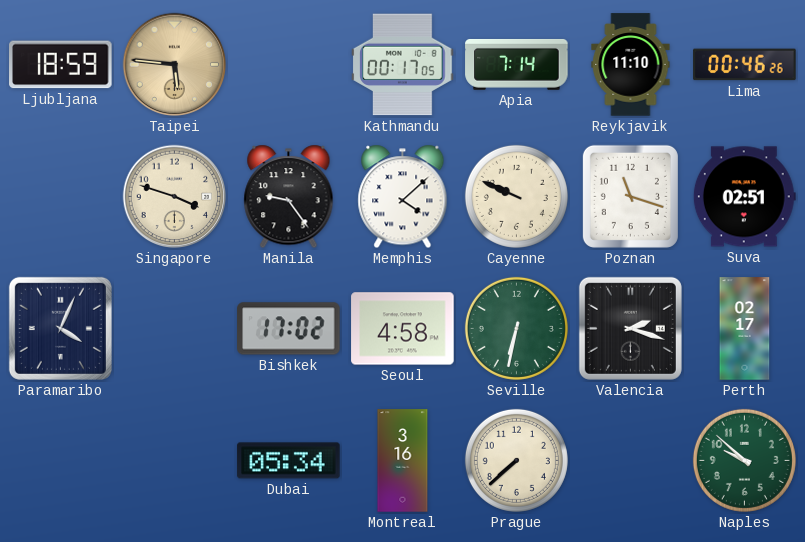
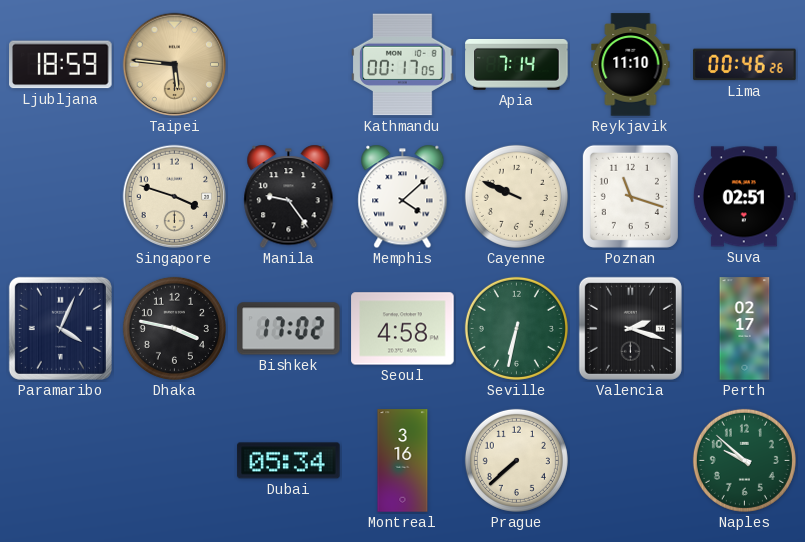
Dhaka: none -> 3:47 (174, 328)
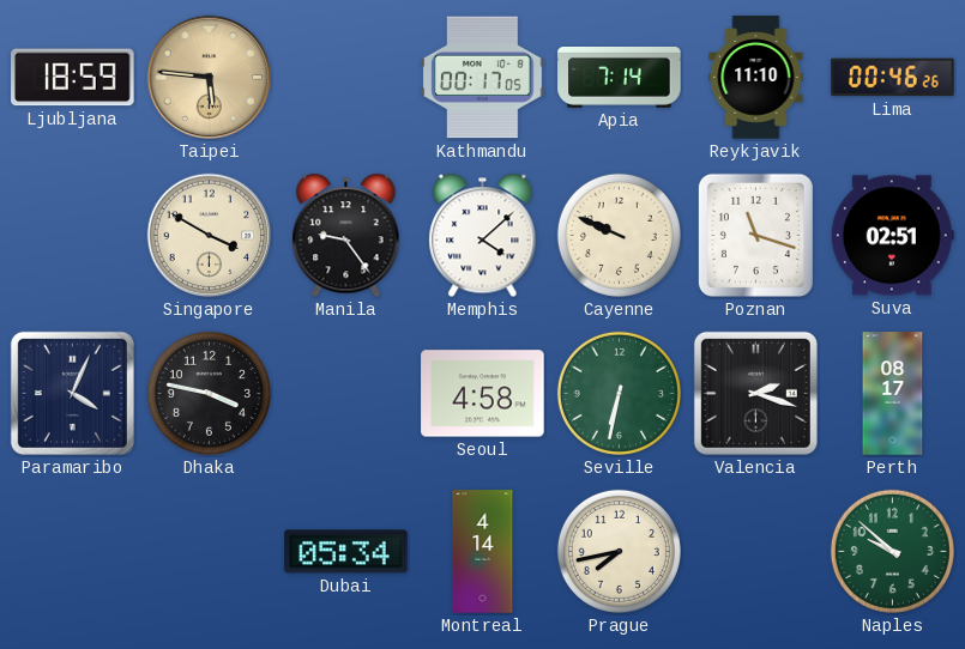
Singapore: 3:48 -> 3:50 (210, 236)
Bishkek: 17:02 -> none (289, 329)
Perth: 02:17 -> 08:17 (893, 394)
Montreal: 3:16 -> 4:14 (483, 552)
Prague: 7:38 -> 7:43 (619, 551)
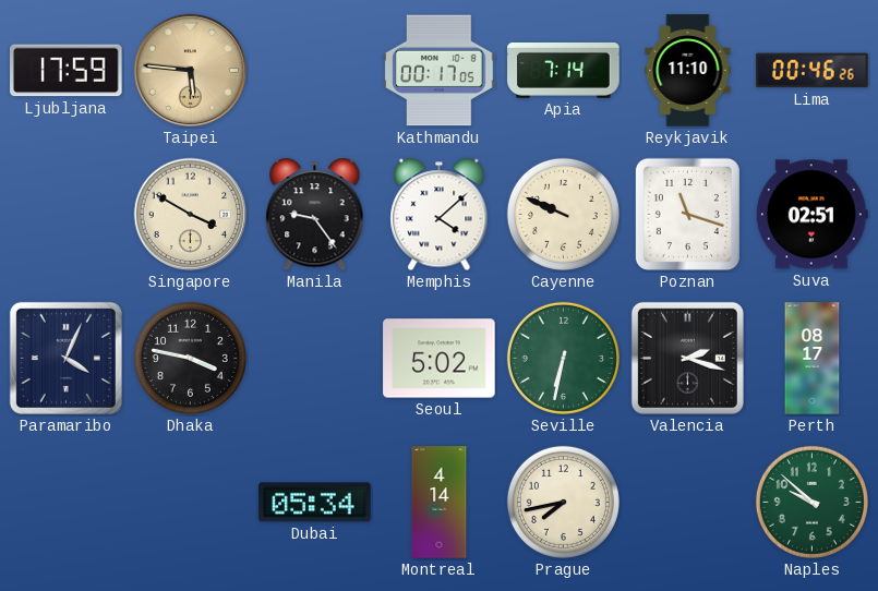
Ljubljana: 18:59 -> 17:59 (67, 71)
Seoul: 4:58 -> 5:02 (440, 359)
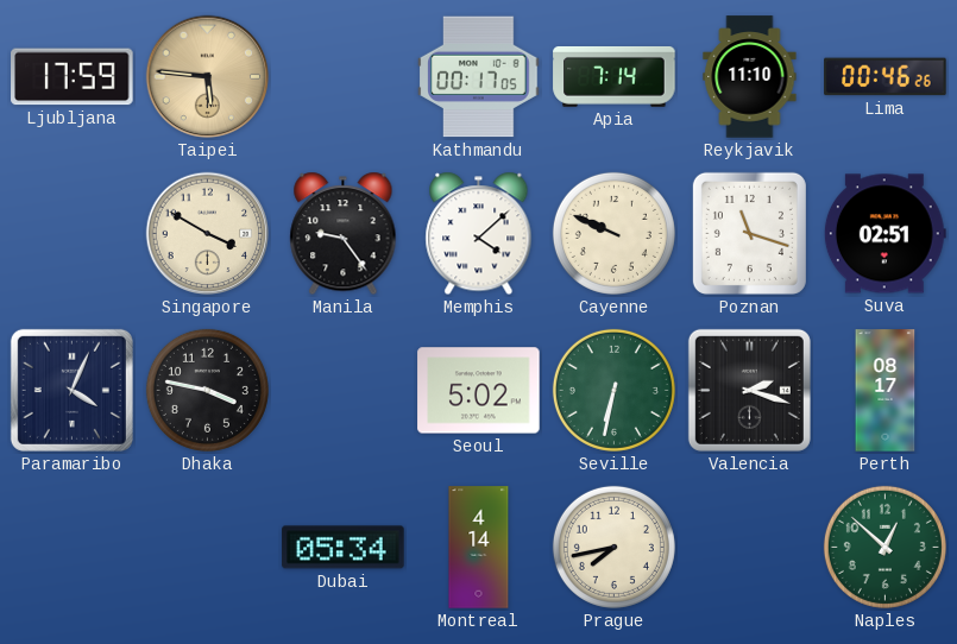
Naples: 9:52 -> 12:52 (884, 547)
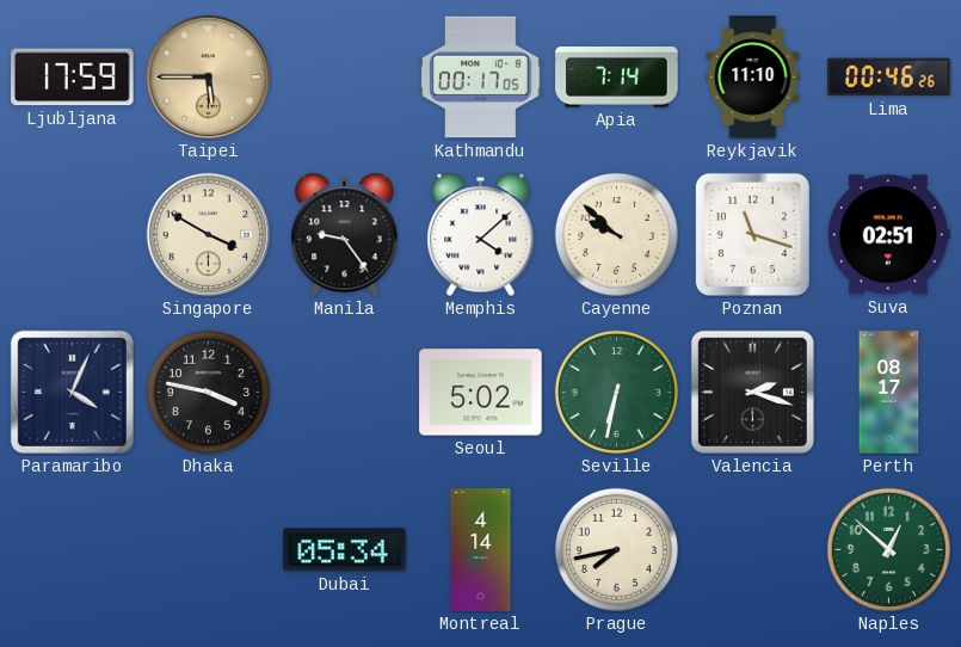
Taipei: 5:46 -> 5:45 (209, 78)
Cayenne: 9:49 -> 9:52 (616, 234)
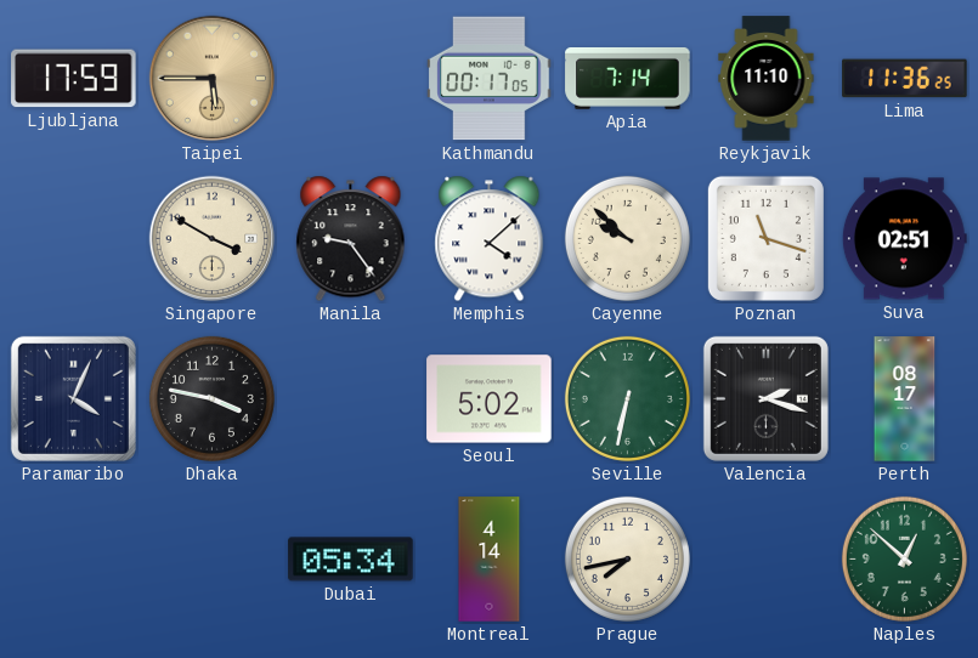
Lima: 00:46 -> 11:36 (905, 79)
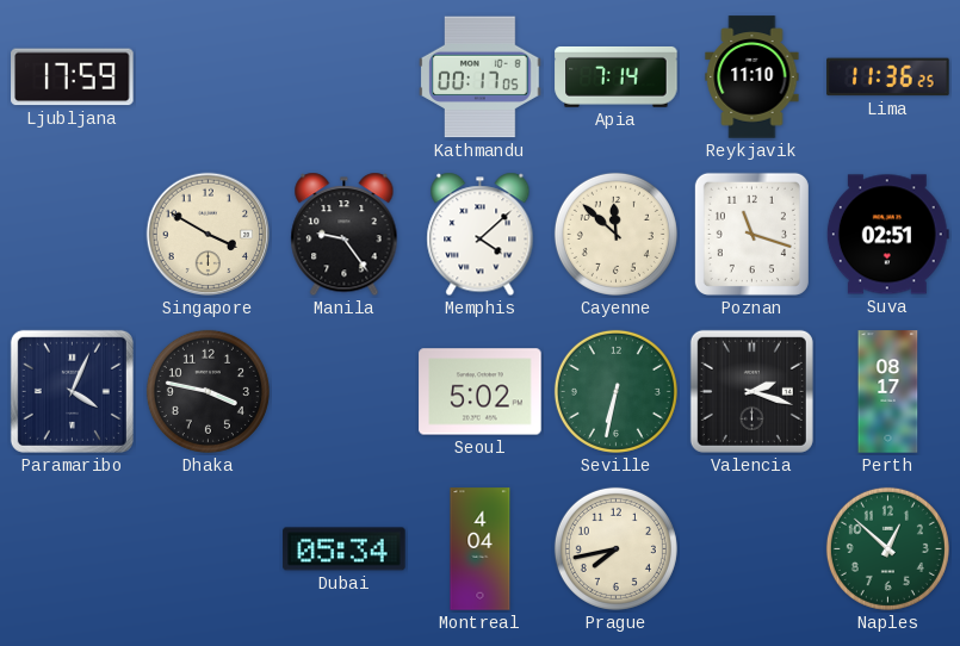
Taipei: 5:45 -> none (213, 79)
Cayenne: 9:52 -> 11:52 (615, 234)
Montreal: 4:14 -> 4:04 (481, 549)
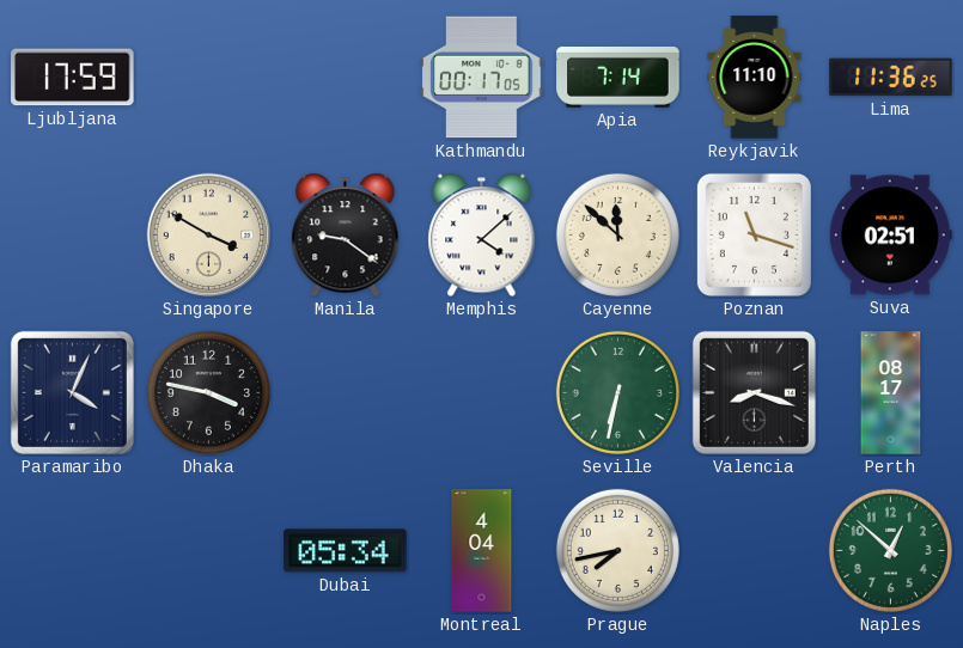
Manila: 9:24 -> 9:21 (346, 236)
Seoul: 5:02 -> none (481, 392)
Valencia: 2:18 -> 8:18 (754, 392)
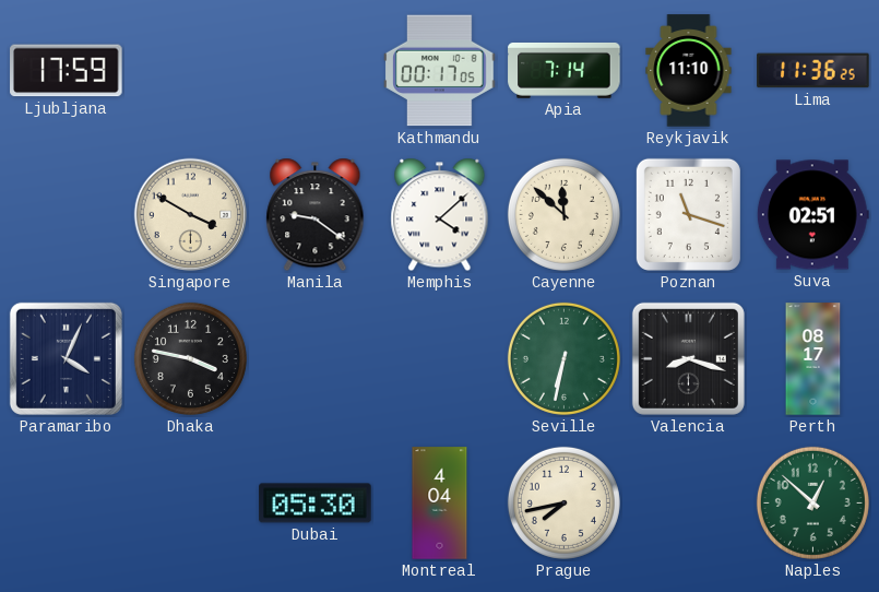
Dubai: 05:34 -> 05:30 (316, 504)
